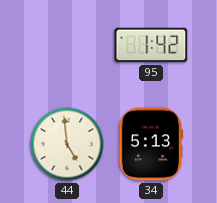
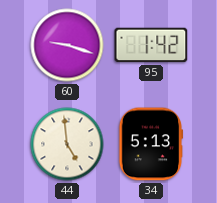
60: none -> 9:18 (67, 45)
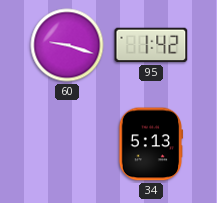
44: 4:59 -> none (67, 144)
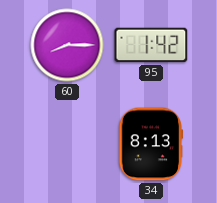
60: 9:18 -> 8:15 (67, 45)
34: 5:13 -> 8:13 (151, 144)
